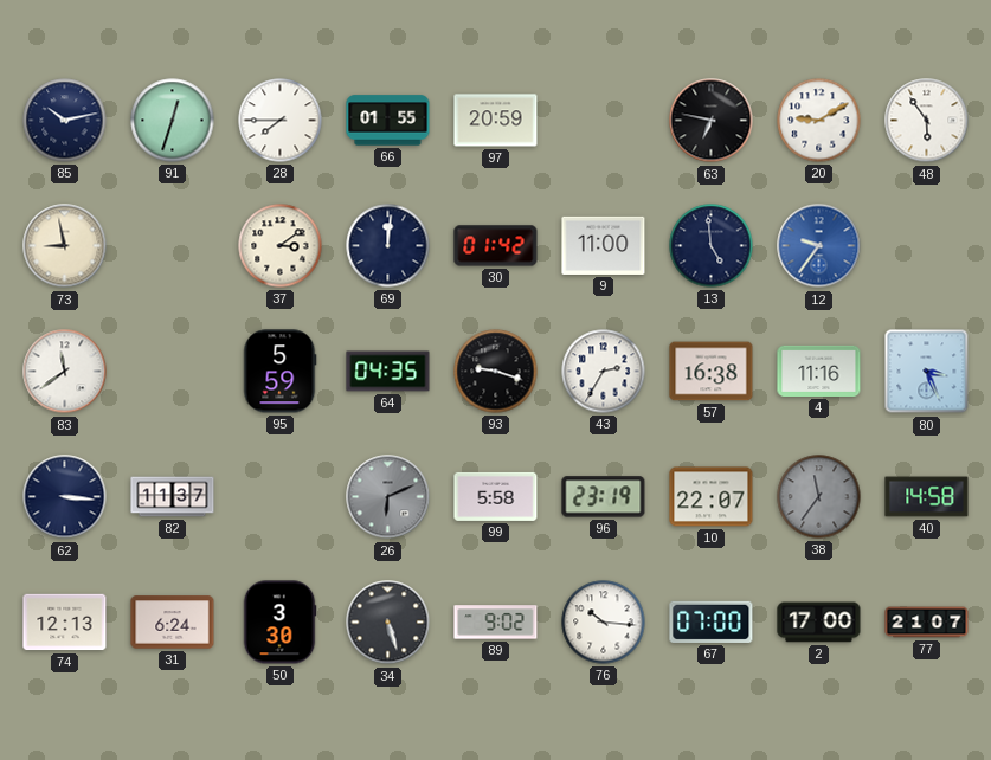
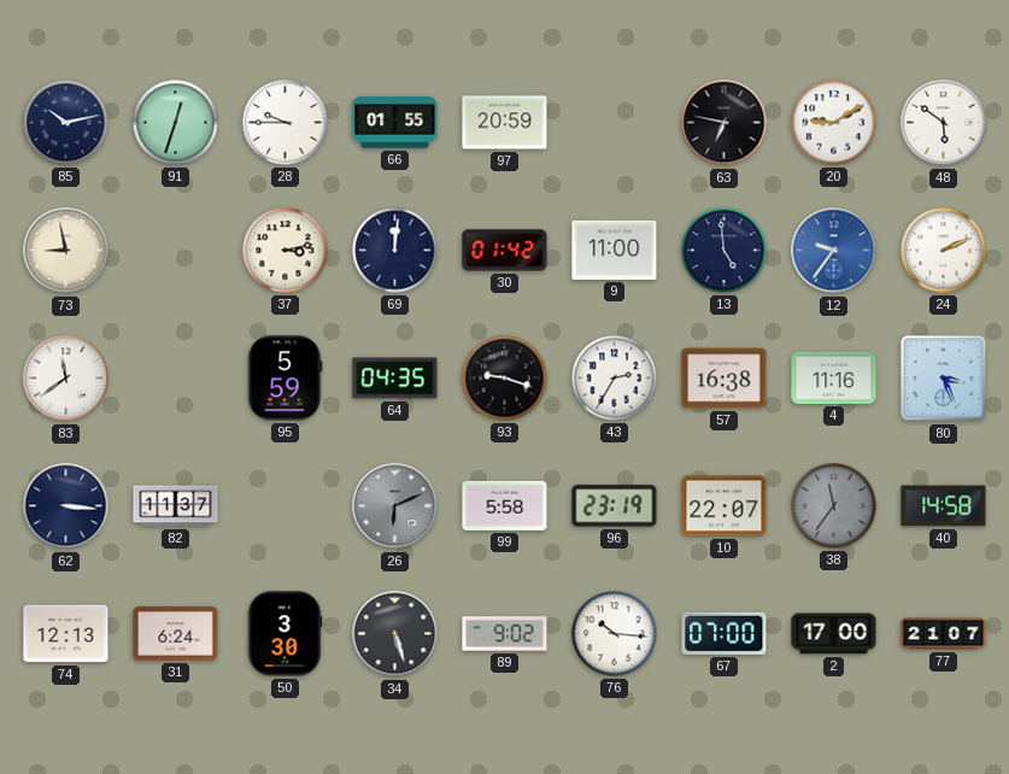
28: 7:45 -> 9:45 (286, 123)
48: 5:54 -> 5:51 (944, 123)
37: 3:09 -> 3:13 (286, 251)
24: none -> 2:11 (944, 251)
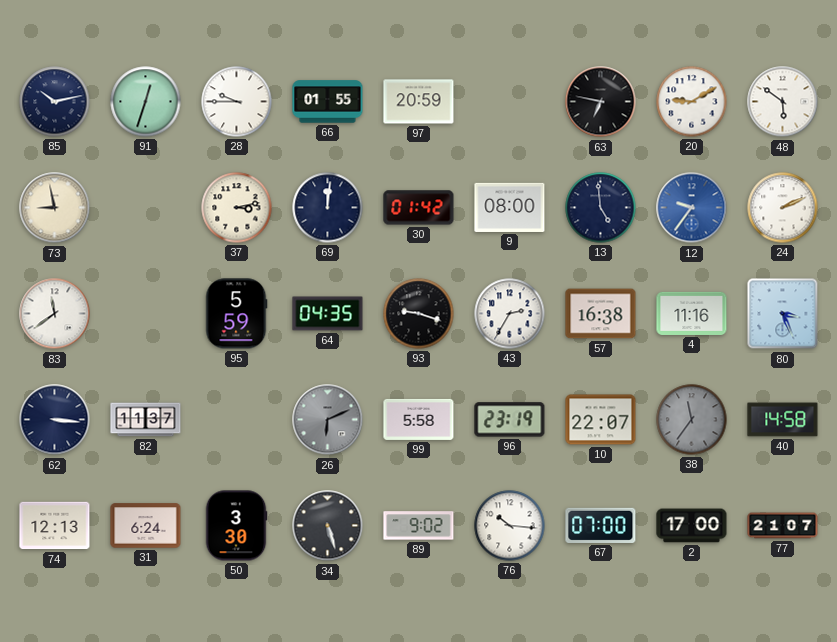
9: 11:00 -> 08:00 (510, 207)
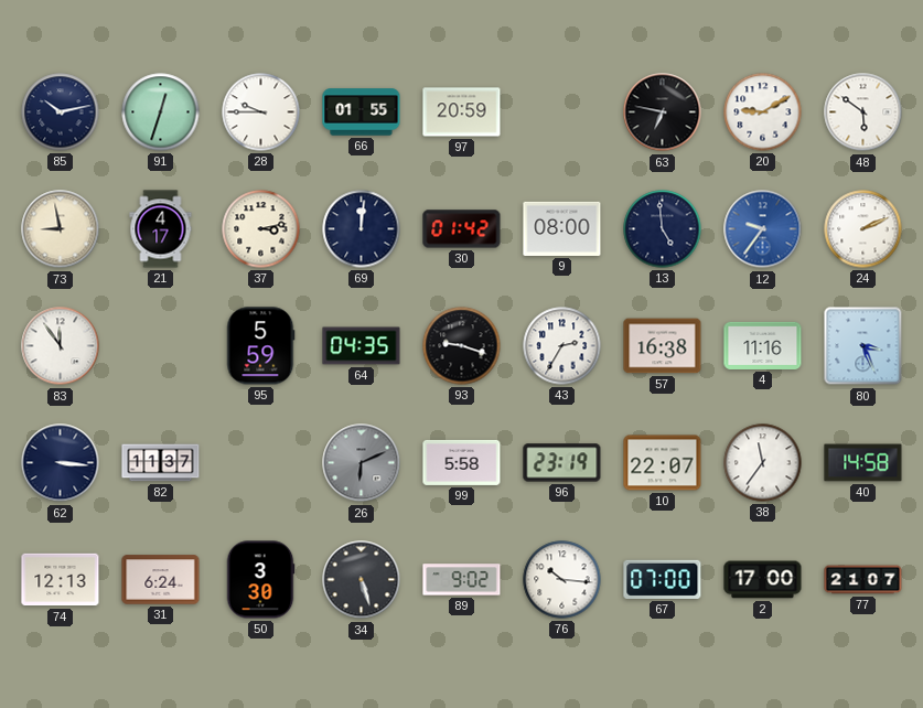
21: none -> 4:17 (161, 229)
83: 11:39 -> 11:54 (61, 346)
38 dial: grey -> white (763, 463)
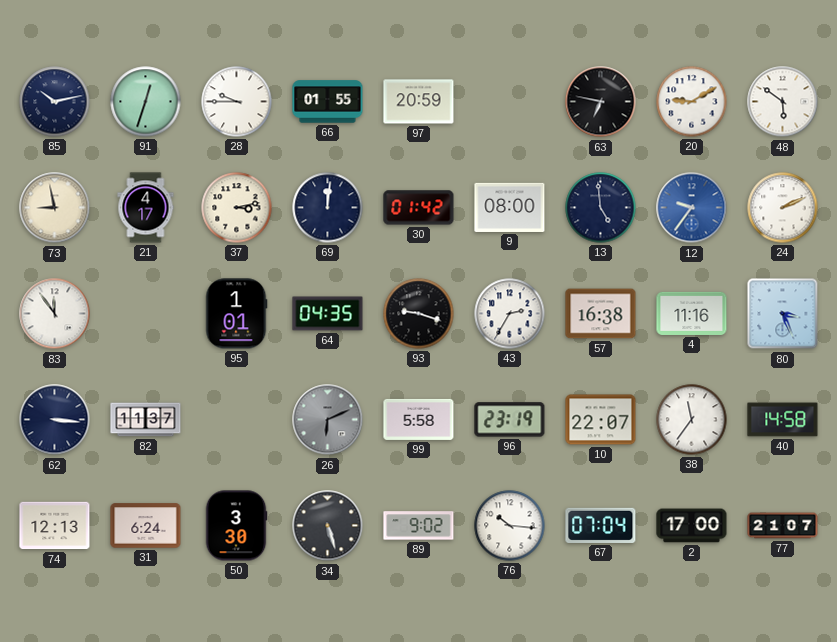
95: 5:59 -> 1:01 (236, 314)
67: 07:00 -> 07:04 (601, 525)
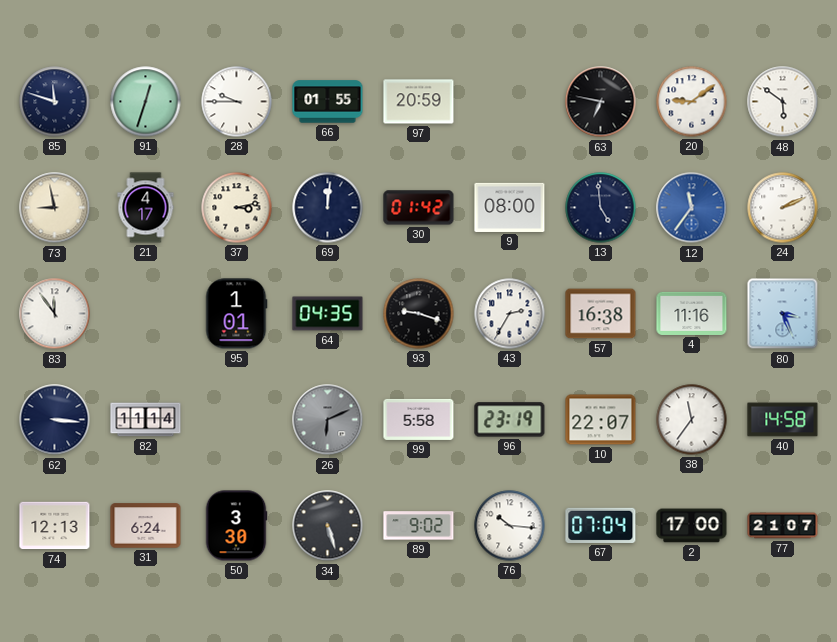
85: 10:13 -> 11:48 (55, 102)
20: 9:10 -> 9:09 (692, 102)
12: 9:36 -> 11:36 (692, 208)
82: 11:37 -> 11:14 (146, 420)
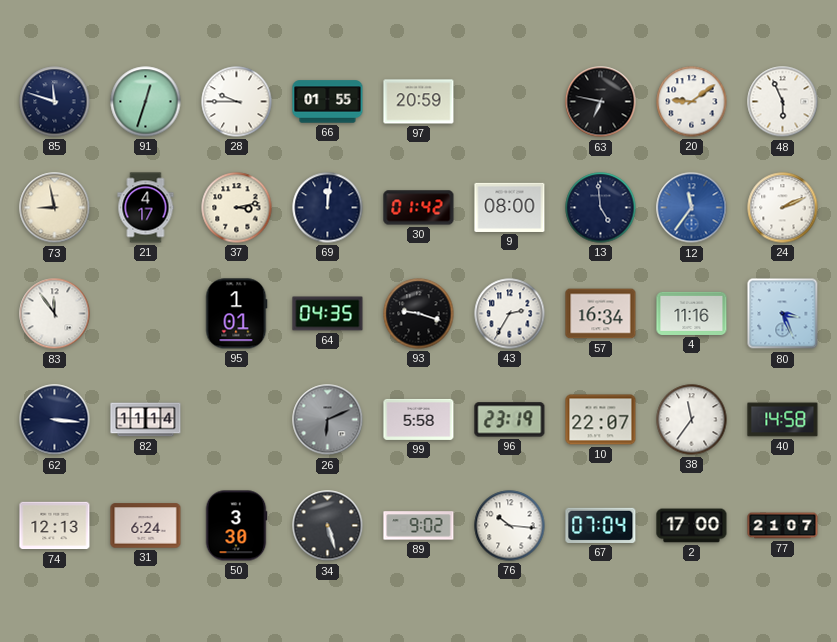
48: 5:51 -> 5:56 (783, 102)
57: 16:38 -> 16:34 (601, 314)
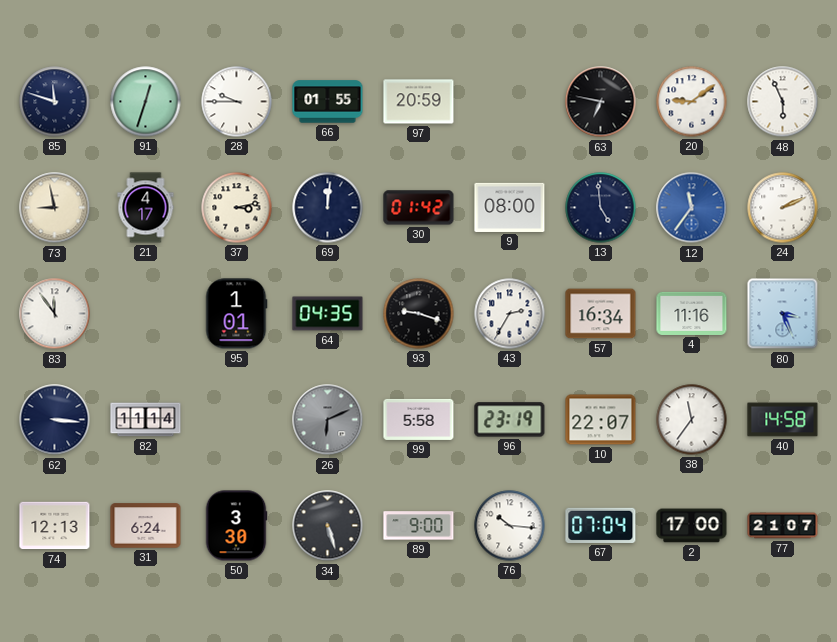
89: 9:02 -> 9:00 (419, 526)
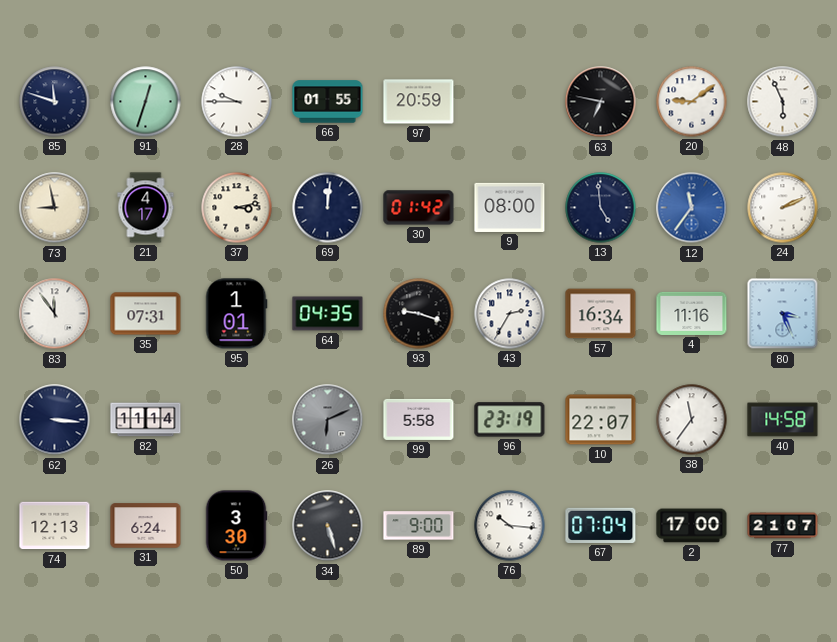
35: none -> 07:31 (146, 314)
